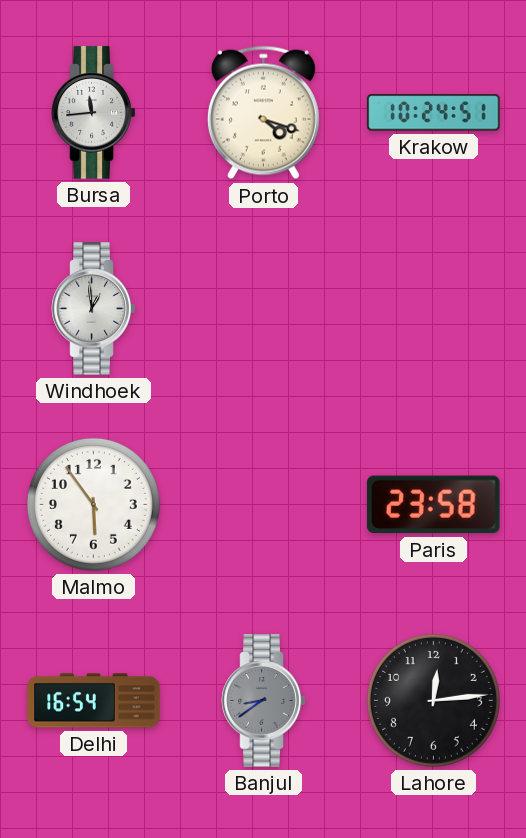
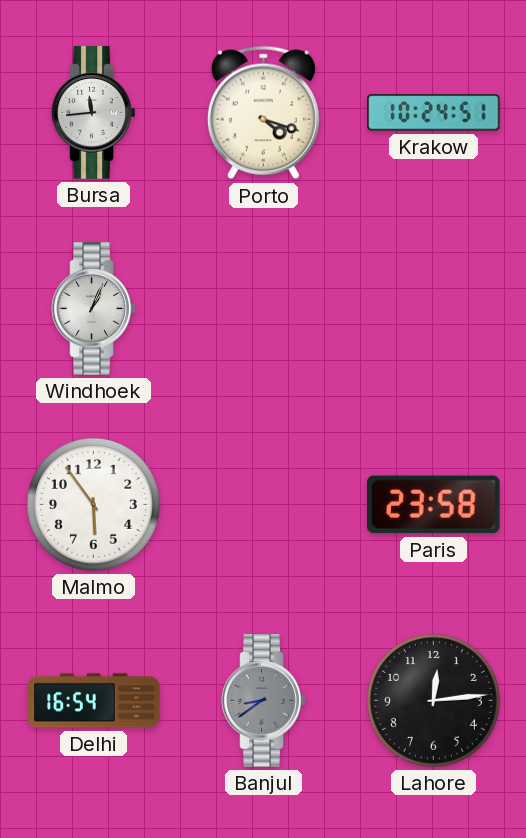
Windhoek: 12:59 -> 1:04 (94, 309)
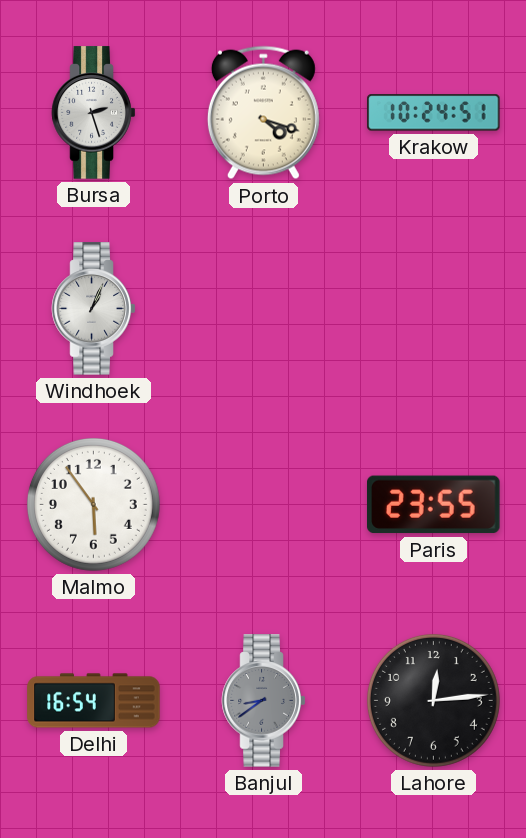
Bursa: 11:44 -> 2:27 (94, 113)
Paris: 23:58 -> 23:55 (434, 505)
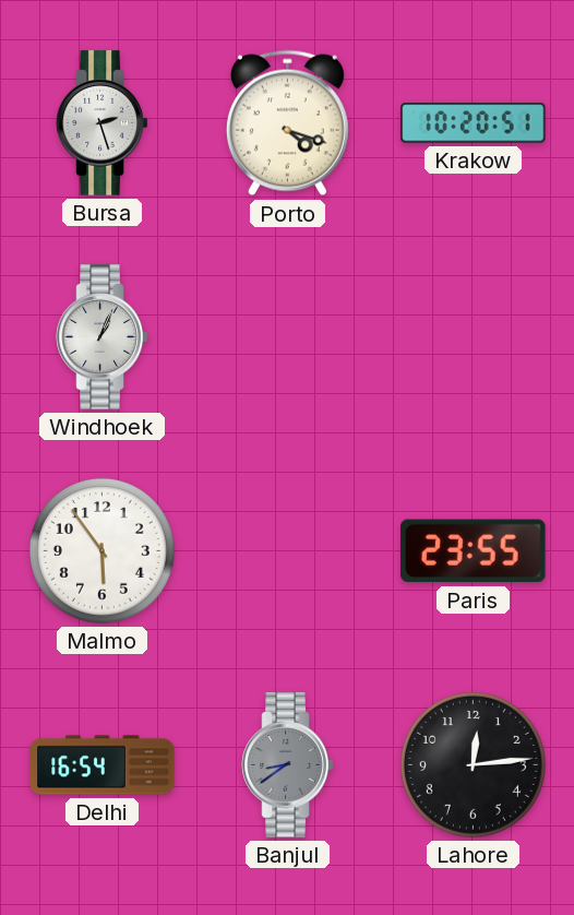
Krakow: 10:24 -> 10:20 (474, 123)
